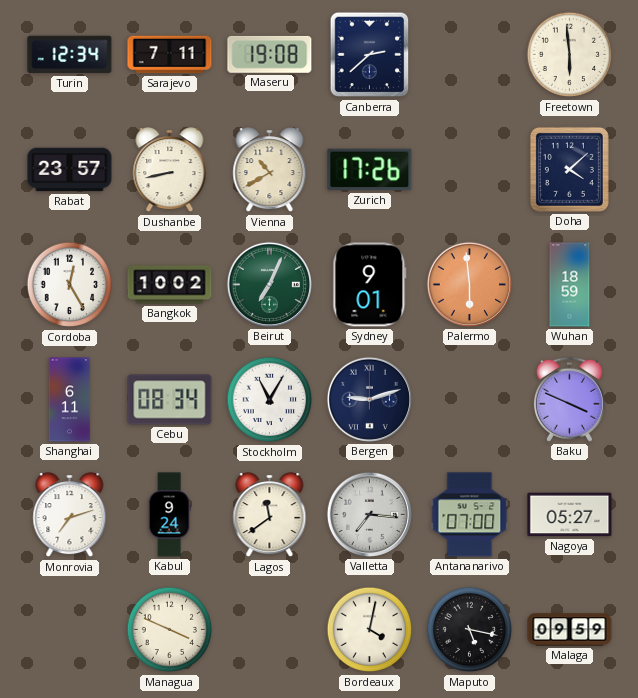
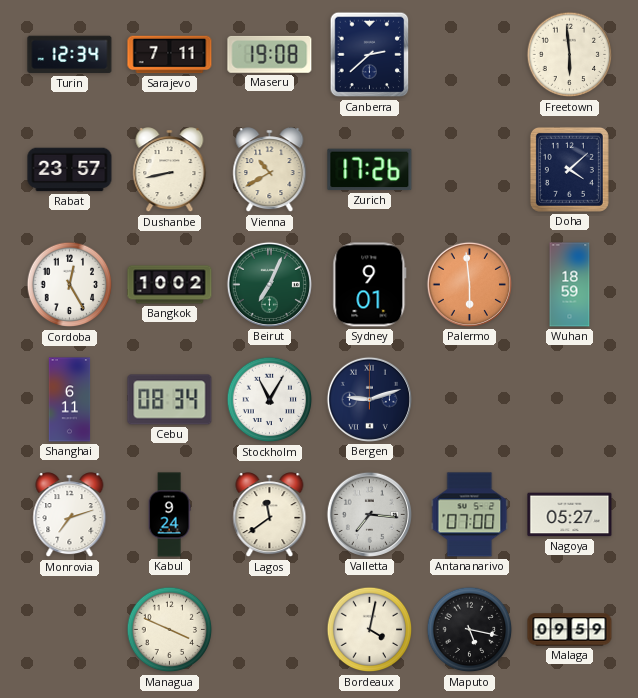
Baku: 3:49 -> none (569, 399)
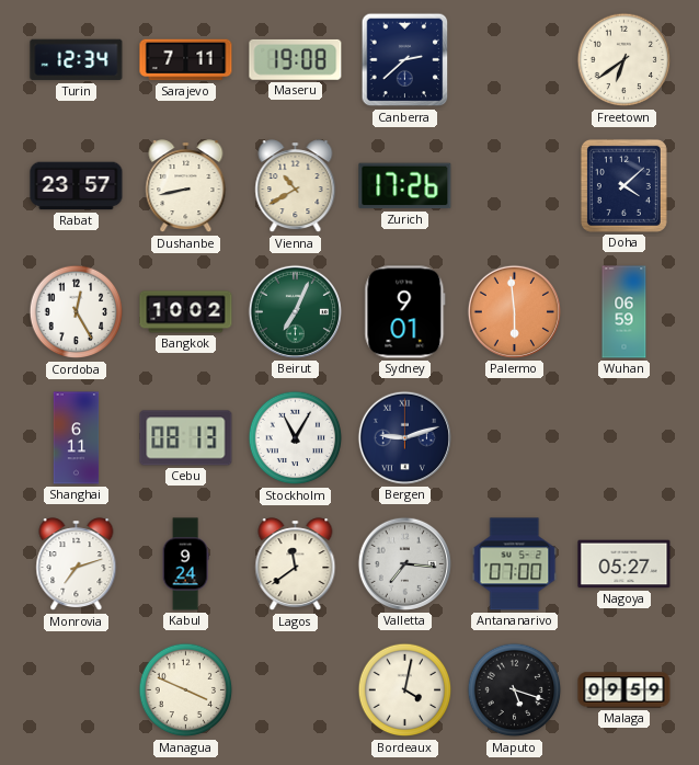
Freetown: 5:59 -> 6:39 (624, 60)
Wuhan: 18:59 -> 06:59 (624, 312)
Cebu: 08:34 -> 08:13 (186, 438)
Maputo: 5:17 -> 5:18 (515, 690)
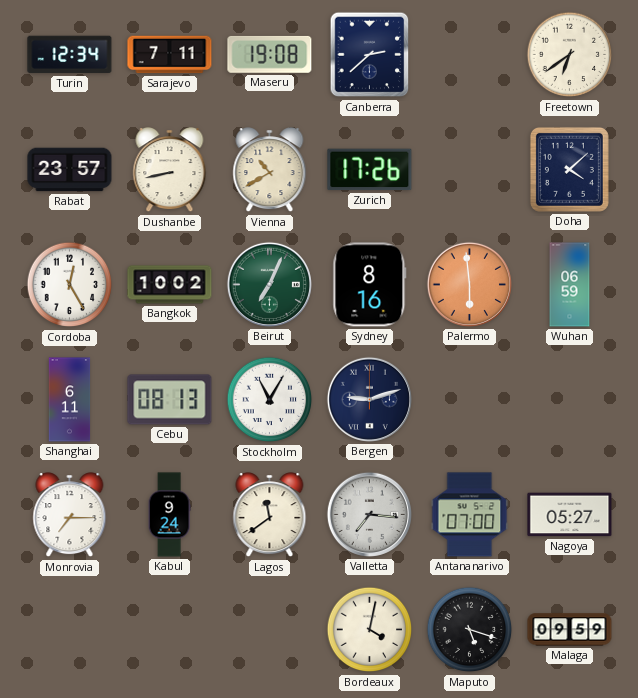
Sydney: 9:01 -> 8:16 (370, 285)
Monrovia: 7:12 -> 7:15 (70, 515)
Managua: 3:49 -> none (186, 690)
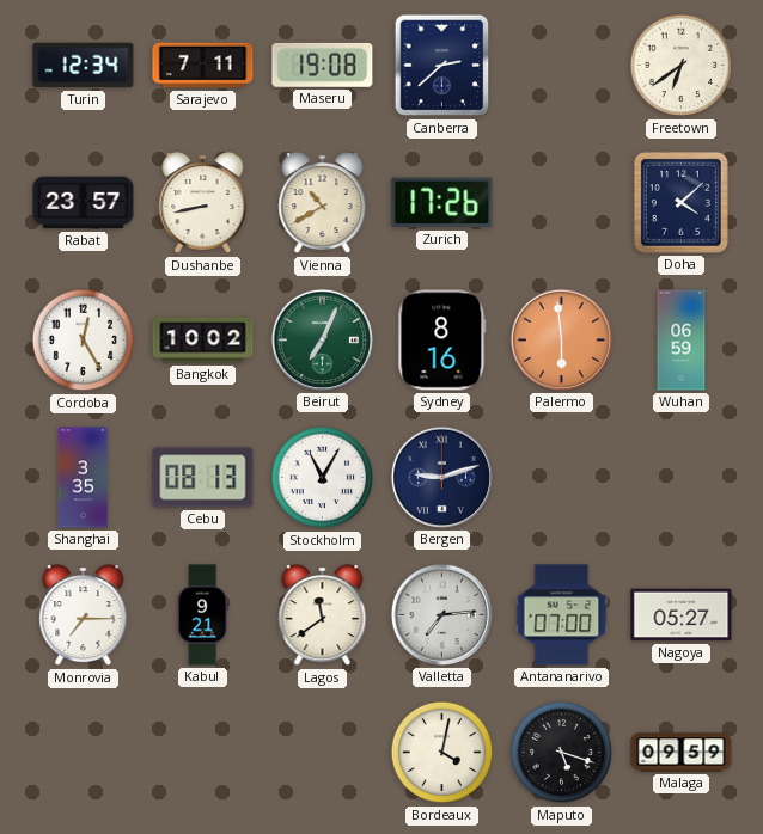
Shanghai: 6:11 -> 3:35 (84, 478)
Kabul: 9:24 -> 9:21 (202, 615)
Valletta: 7:16 -> 7:14 (441, 614)
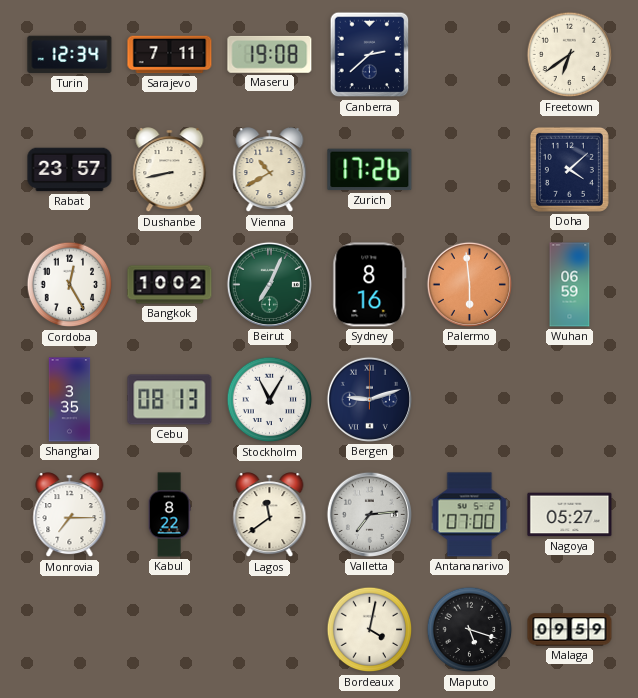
Kabul: 9:21 -> 8:22 (169, 515)
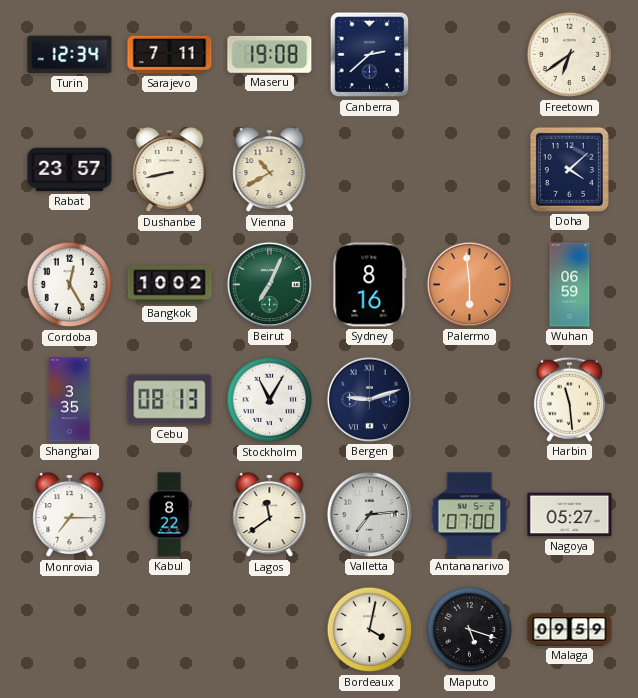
Zurich: 17:26 -> none (370, 170)
Harbin: none -> 11:29 (569, 399)
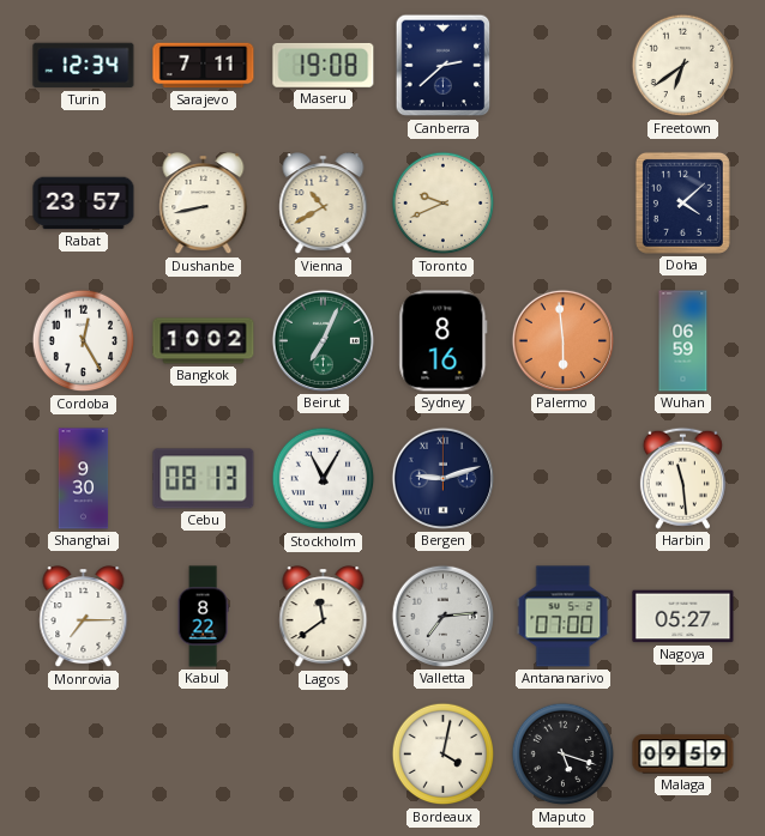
Toronto: none -> 9:41 (444, 204)
Shanghai: 3:35 -> 9:30 (84, 479)
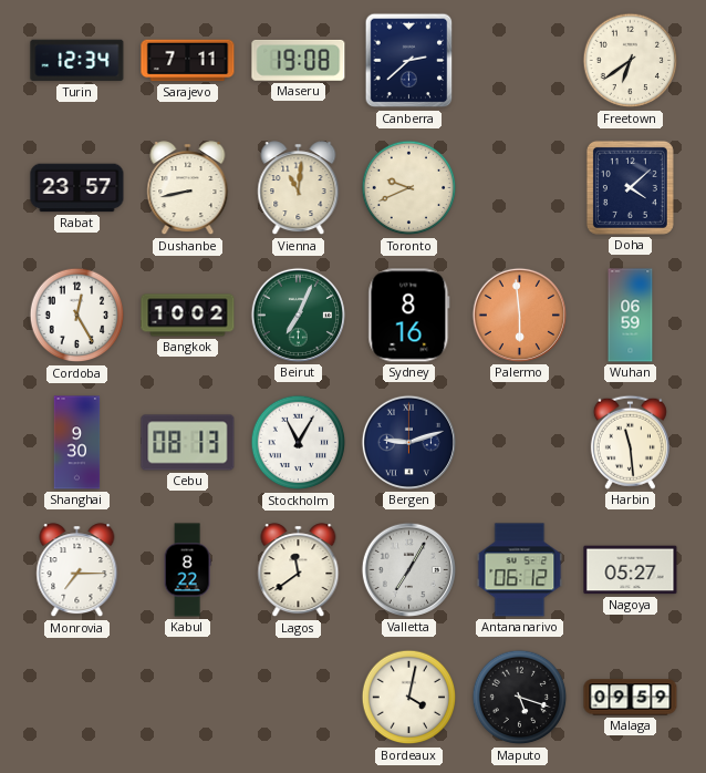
Vienna: 10:40 -> 11:01 (299, 188)
Valletta: 7:14 -> 7:05 (408, 569)
Antananarivo: 07:00 -> 06:12 (520, 570)
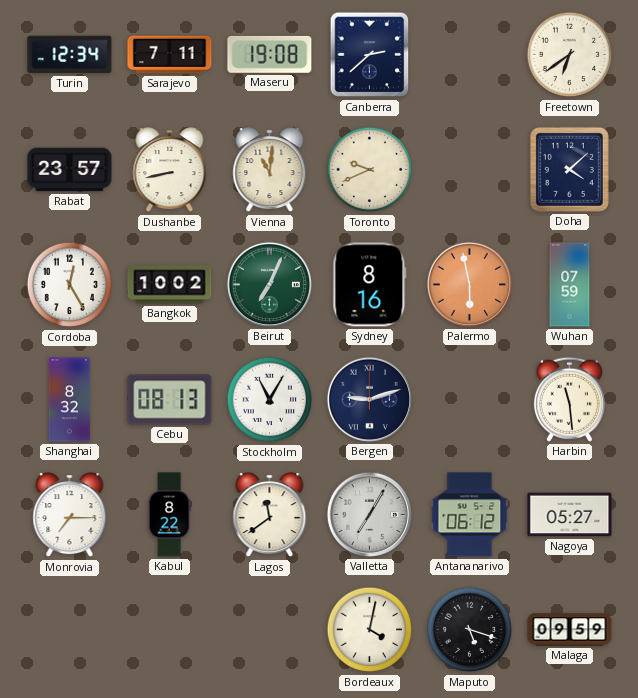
Palermo: 5:59 -> 5:58 (469, 284)
Wuhan: 06:59 -> 07:59 (570, 285)
Shanghai: 9:30 -> 8:32 (70, 400)
